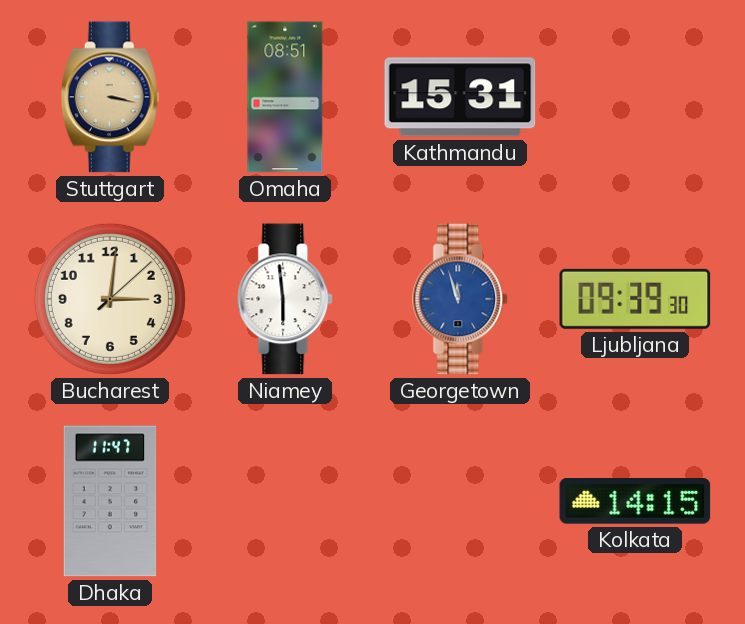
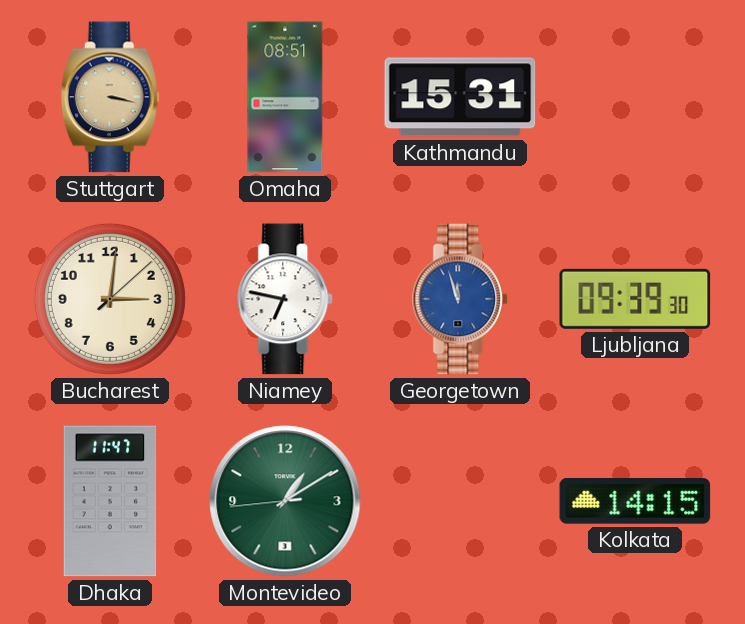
Niamey: 5:59 -> 6:47 (286, 299)
Montevideo: none -> 1:09 (285, 501)
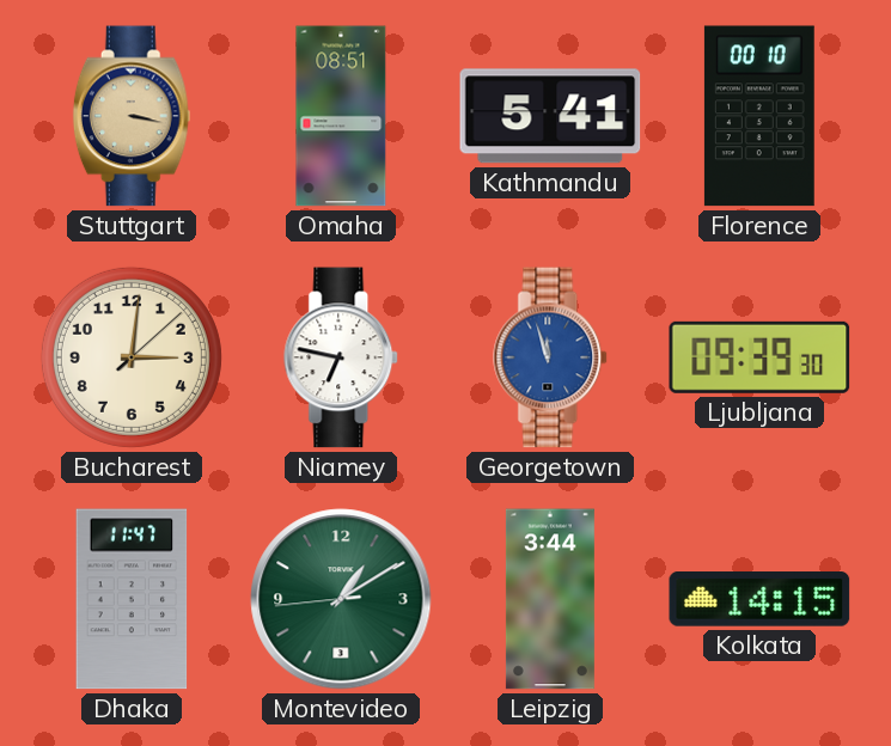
Kathmandu: 15:31 -> 5:41 (550, 116)
Florence: none -> 00:10 (759, 116)
Leipzig: none -> 3:44 (550, 599)
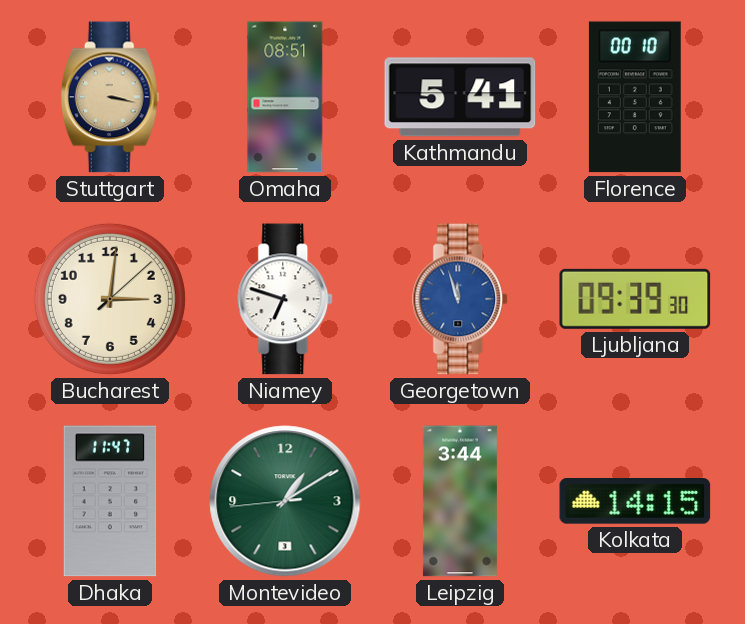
Niamey: 6:47 -> 6:48 (286, 299)
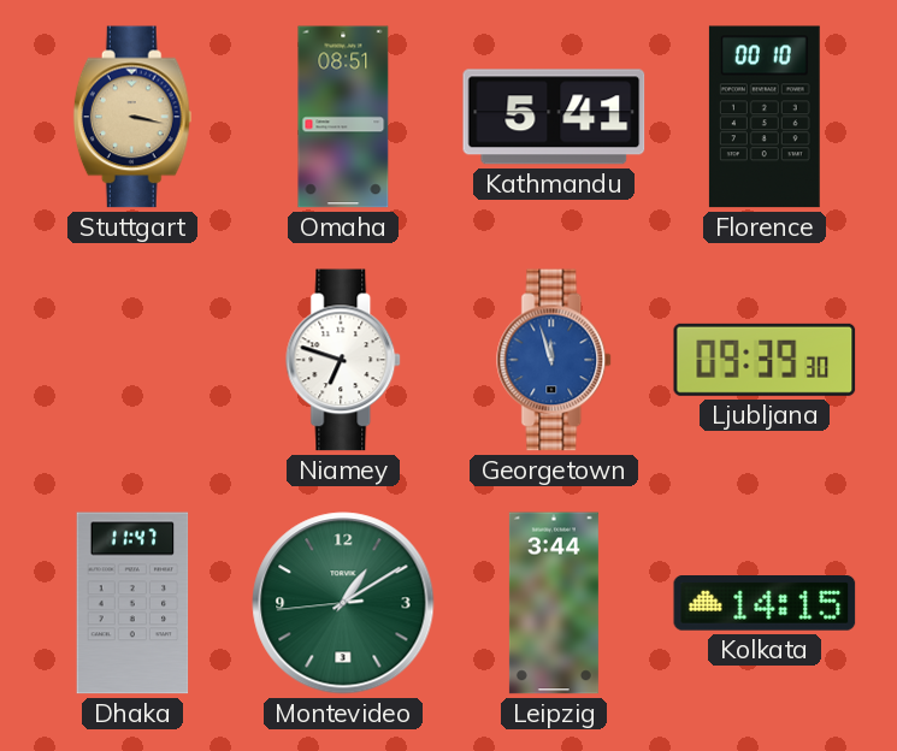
Bucharest: 3:01 -> none (110, 299)
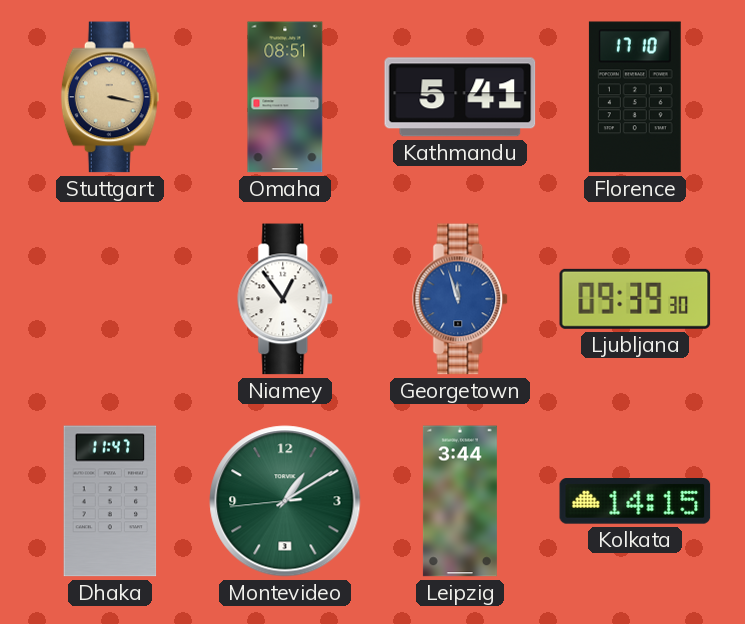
Florence: 00:10 -> 17:10 (635, 97)
Niamey: 6:48 -> 12:54 (286, 299)
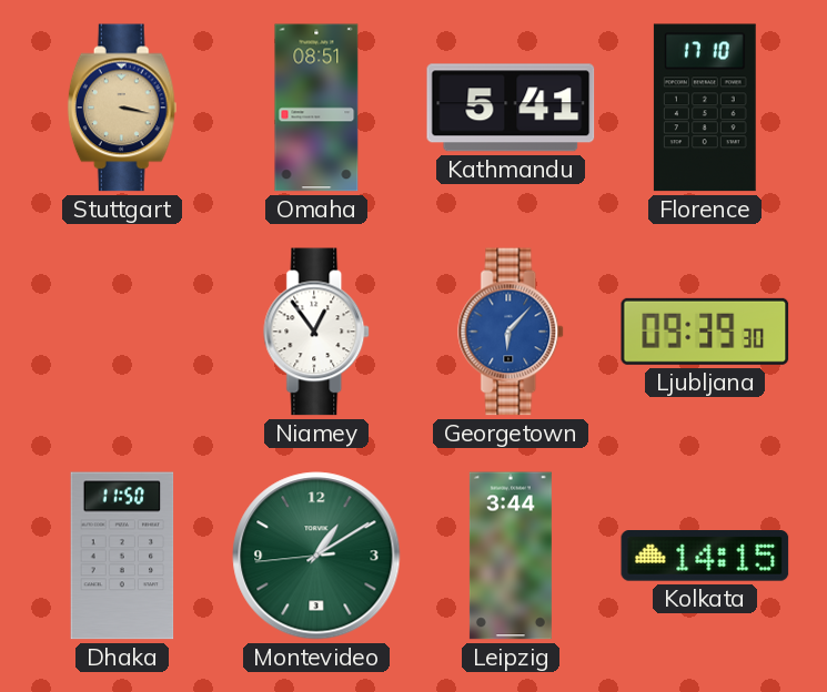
Georgetown: 11:57 -> 6:07 (512, 332)
Dhaka: 11:47 -> 11:50 (122, 556)
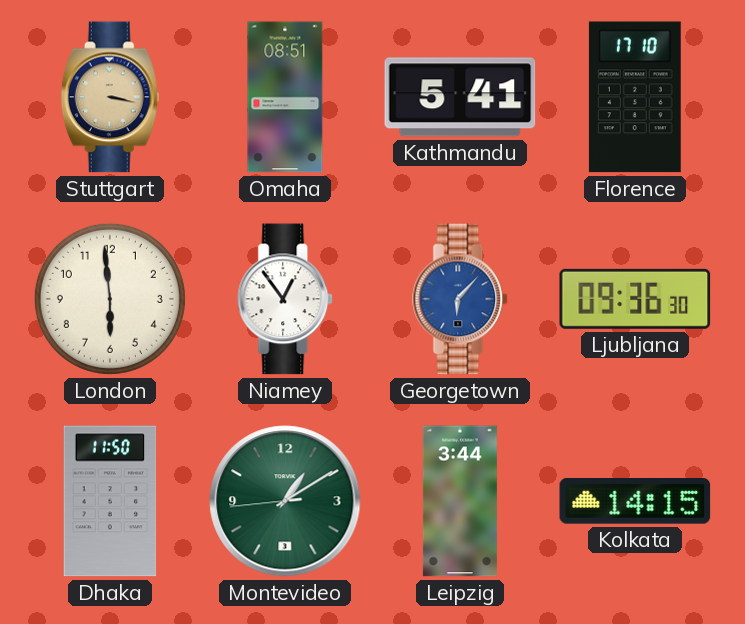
London: none -> 5:59 (110, 299)
Ljubljana: 09:39 -> 09:36 (635, 299)
